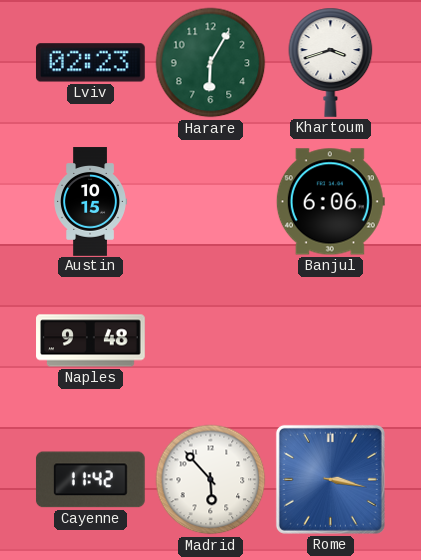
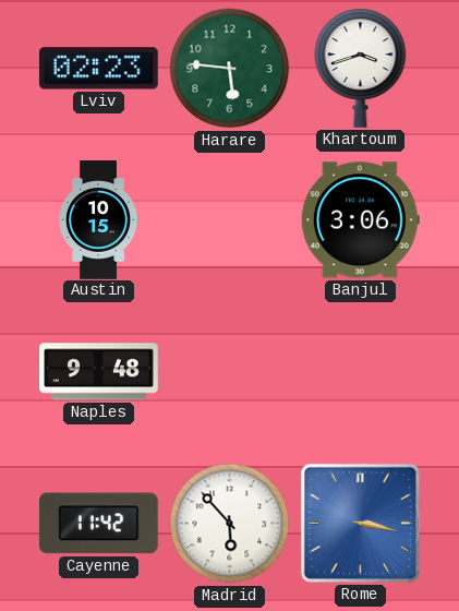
Harare: 6:05 -> 5:46 (230, 69)
Banjul: 6:06 -> 3:06 (360, 220)
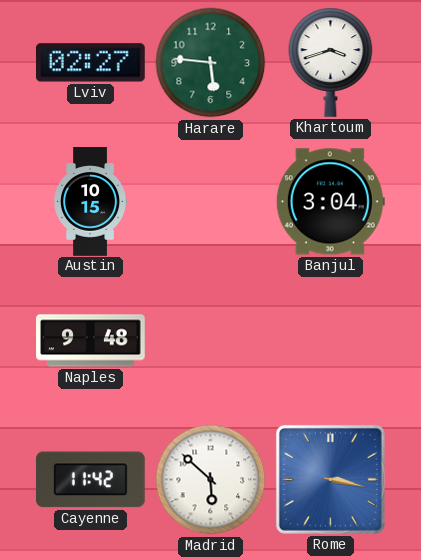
Lviv: 02:23 -> 02:27 (90, 63)
Banjul: 3:06 -> 3:04 (330, 202)
Madrid: 5:53 -> 5:52 (211, 480)
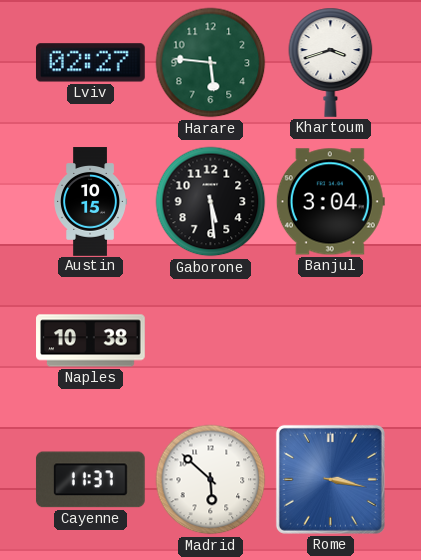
Gaborone: none -> 5:29 (211, 202)
Naples: 9:48 -> 10:38 (91, 341)
Cayenne: 11:42 -> 11:37 (90, 480)
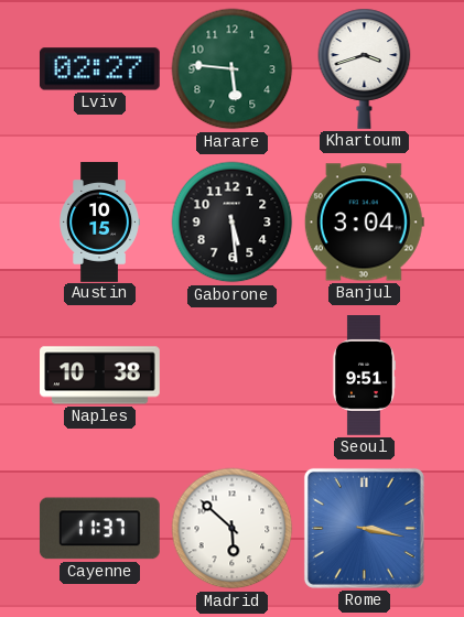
Seoul: none -> 9:51 (363, 376)
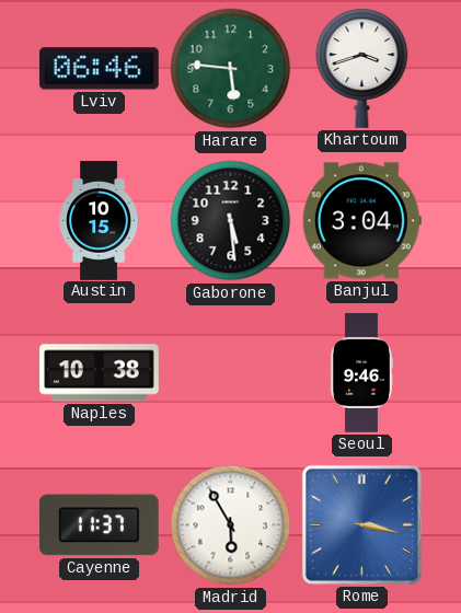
Lviv: 02:27 -> 06:46 (99, 69)
Seoul: 9:51 -> 9:46 (360, 373)
Madrid: 5:52 -> 5:55 (231, 525)
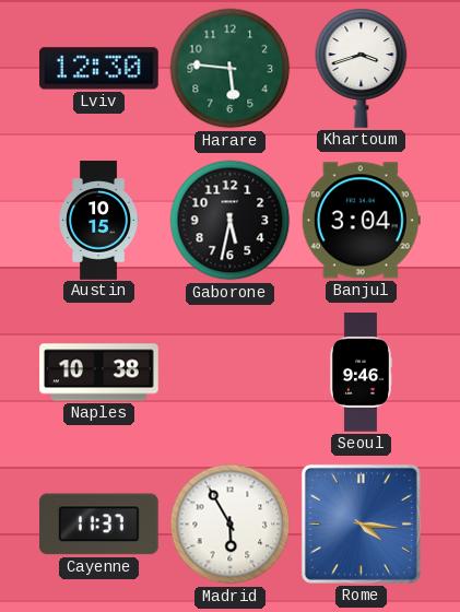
Lviv: 06:46 -> 12:30 (98, 69)
Gaborone: 5:29 -> 5:32 (231, 221)
Rome: 3:17 -> 4:16 (361, 523)
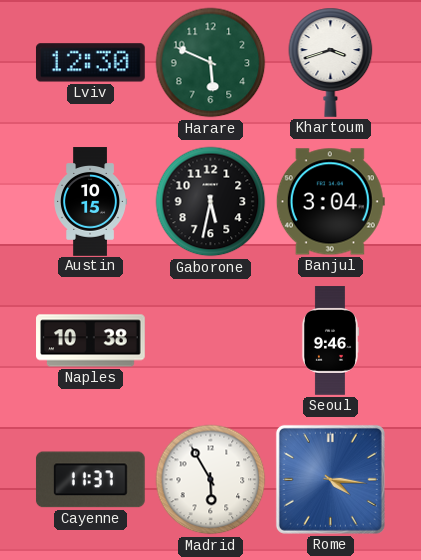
Harare: 5:46 -> 5:49 (211, 63)
